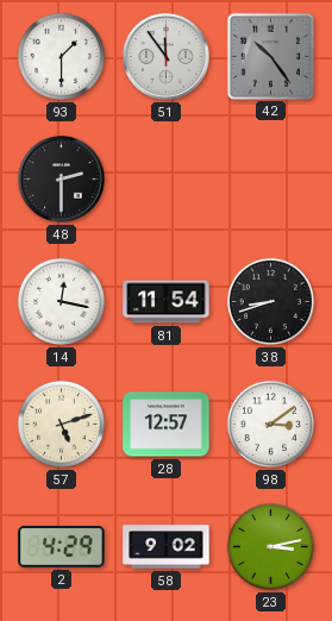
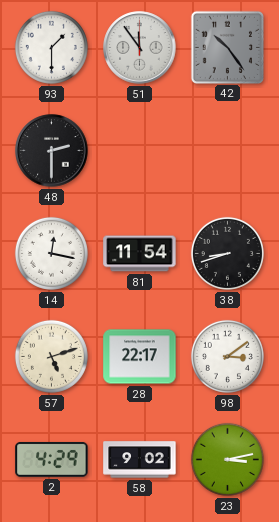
28: 12:57 -> 22:17 (140, 357)
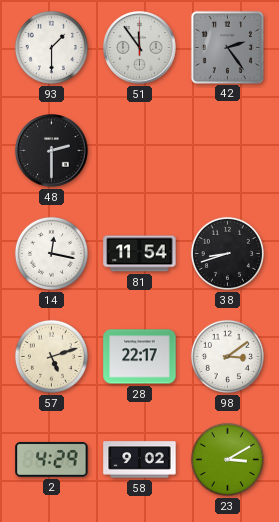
42: 10:24 -> 2:24 (227, 47)
23: 3:13 -> 3:10 (227, 459)
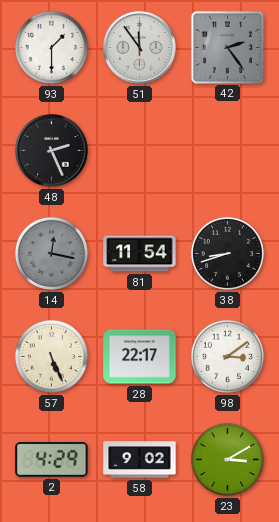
48: 2:30 -> 2:26 (52, 151)
14 dial: white -> grey (51, 253)
57: 5:12 -> 5:26 (51, 356)
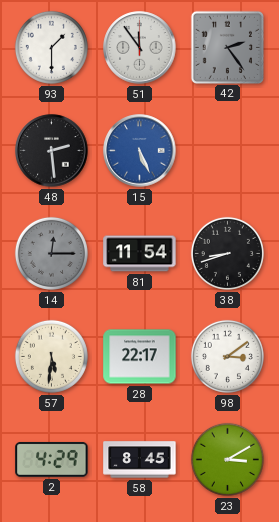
48: 2:26 -> 2:29 (52, 151)
15: none -> 5:26 (140, 151)
14: 12:17 -> 12:15 (51, 253)
57: 5:26 -> 5:31 (51, 356)
58: 9:02 -> 8:45 (140, 460)
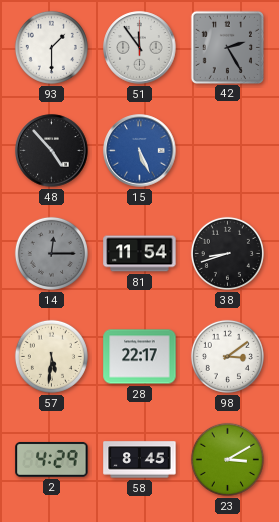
42: 2:24 -> 2:25 (227, 47)
48: 2:29 -> 4:53 (52, 151)
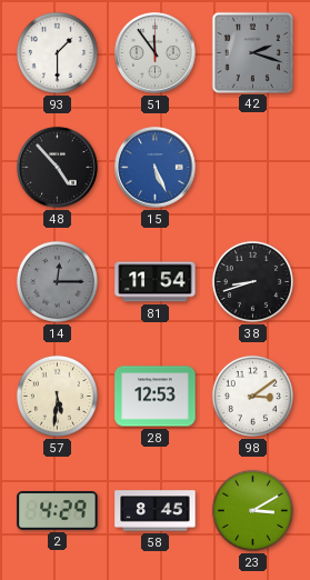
42: 2:25 -> 2:18 (252, 52)
28: 22:17 -> 12:53 (156, 397)
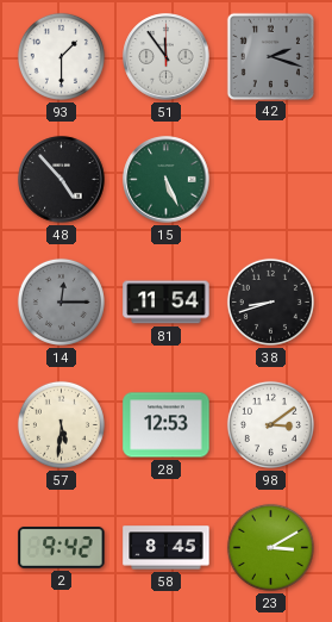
15 dial: blue -> green (167, 180)
2: 4:29 -> 9:42 (62, 547)
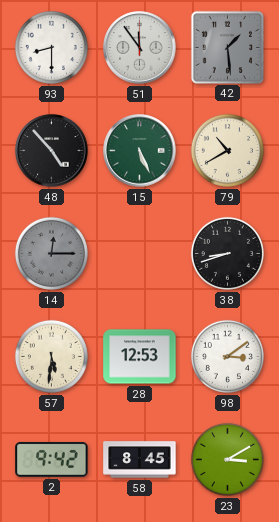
93: 1:30 -> 8:30 (51, 47)
42: 2:18 -> 1:29 (227, 47)
79: none -> 10:40 (227, 150)
81: 11:54 -> none (167, 303)
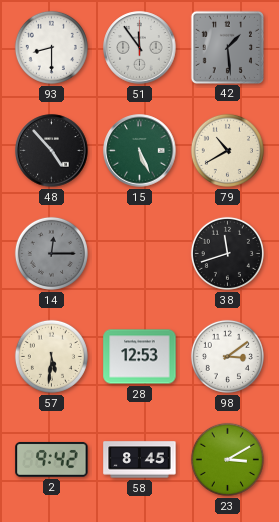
38: 8:42 -> 11:42 (227, 253)
